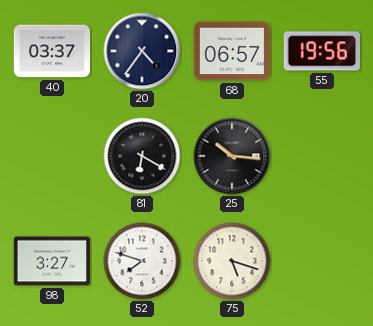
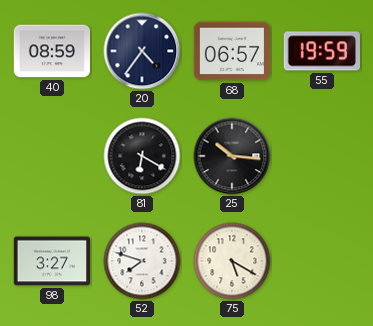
40: 03:37 -> 08:59 (52, 51)
55: 19:56 -> 19:59 (321, 51)
75: 5:18 -> 5:20 (232, 261)
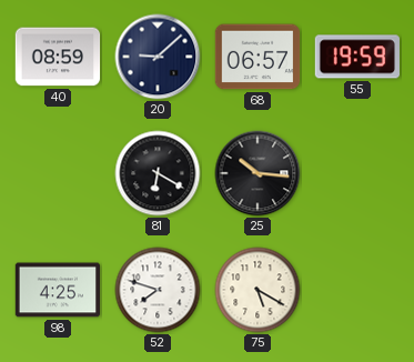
20: 4:36 -> 9:08 (158, 57)
98: 3:27 -> 4:25 (58, 290)
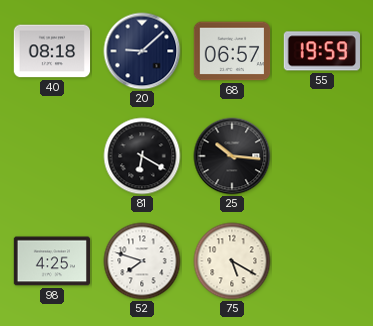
40: 08:59 -> 08:18 (52, 51)
